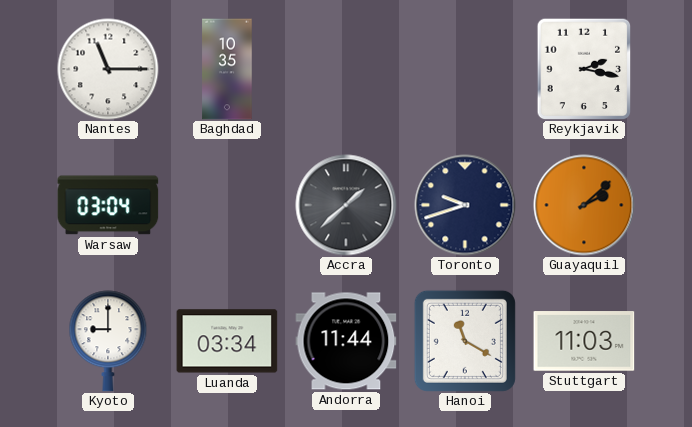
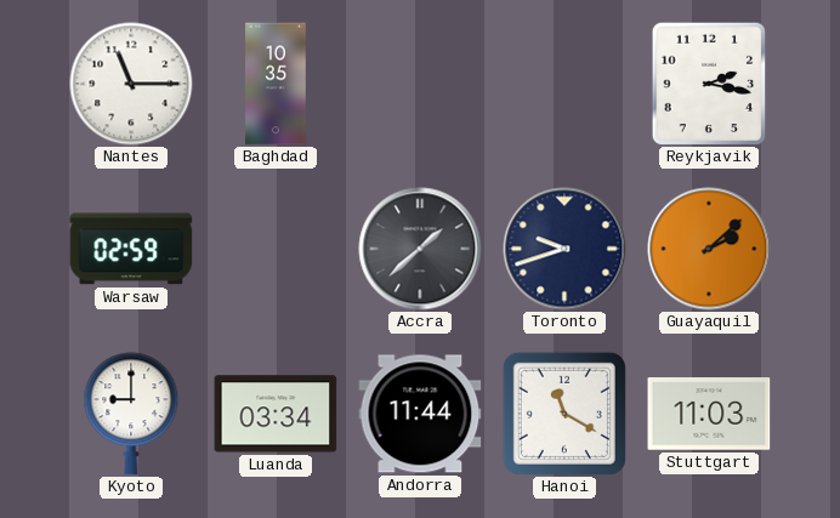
Warsaw: 03:04 -> 02:59 (131, 249)
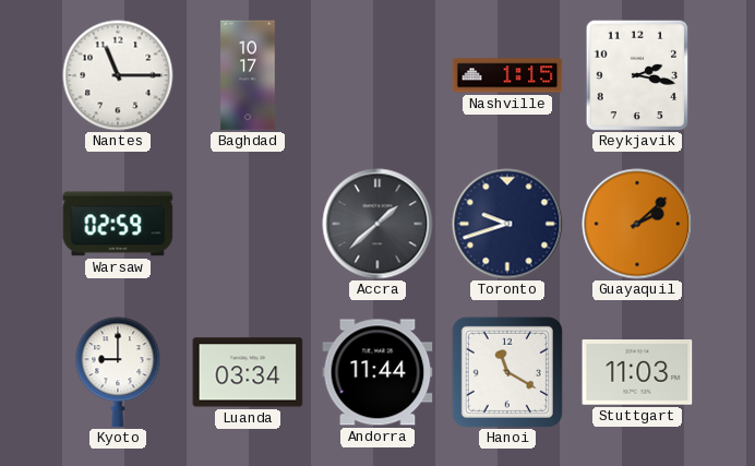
Baghdad: 10:35 -> 10:17 (248, 75)
Nashville: none -> 1:15 (507, 75)
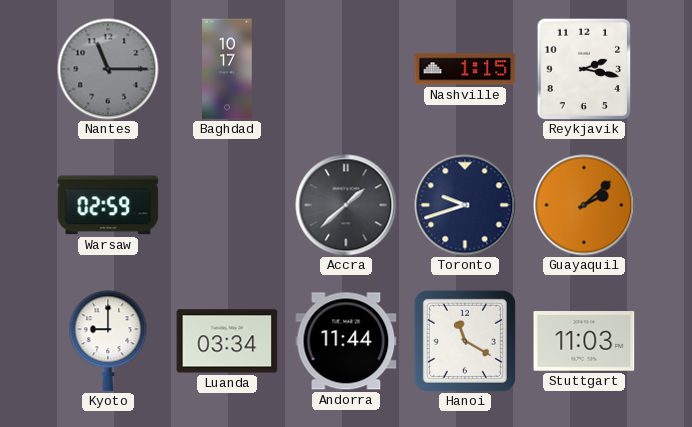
Nantes dial: white -> grey (108, 69)
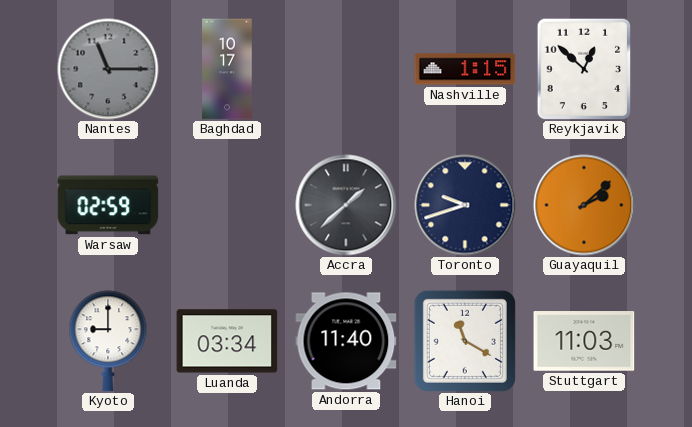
Reykjavik: 2:17 -> 12:52 (584, 69)
Andorra: 11:44 -> 11:40 (346, 341)
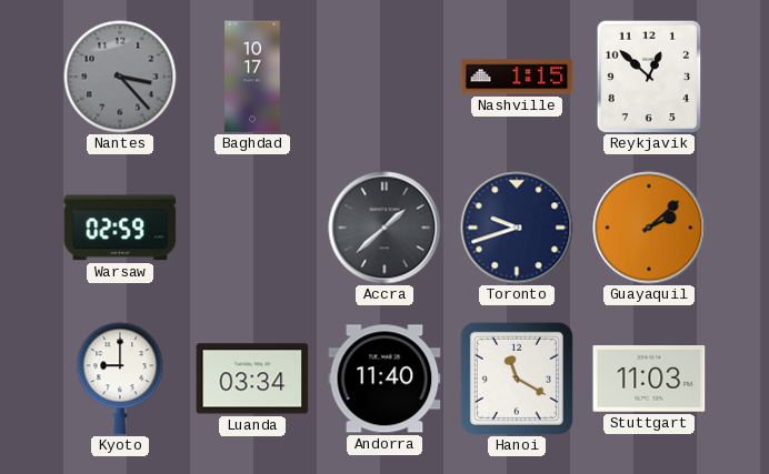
Nantes: 11:15 -> 3:23 (120, 77)
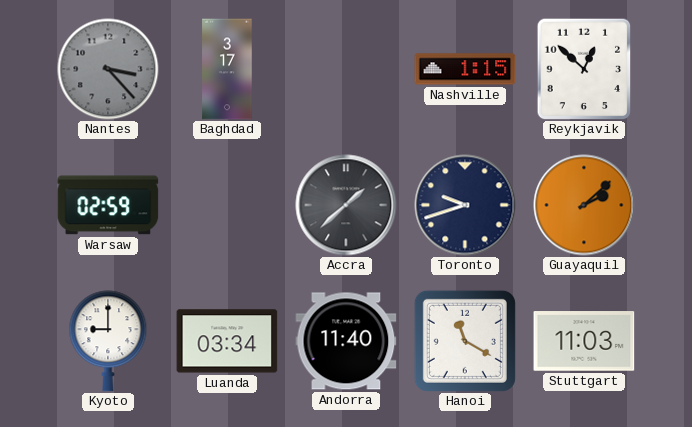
Baghdad: 10:17 -> 3:17 (227, 69)
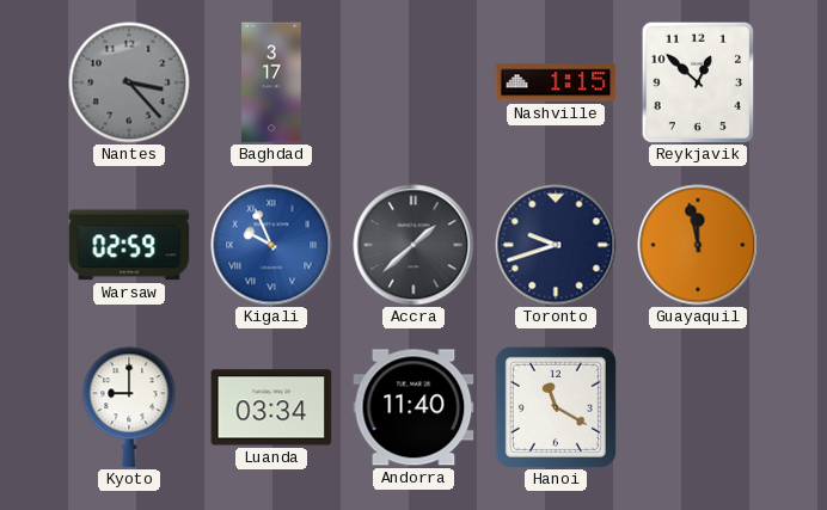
Kigali: none -> 9:56 (271, 245)
Guayaquil: 2:08 -> 11:58 (698, 245)
Stuttgart: 11:03 -> none (584, 341)
